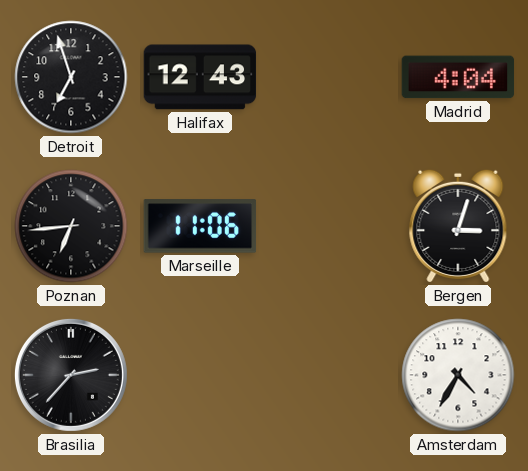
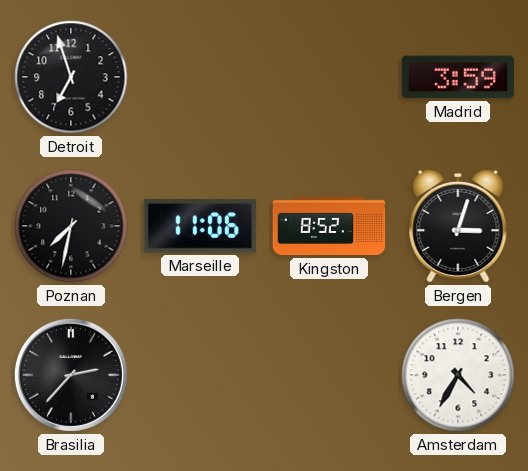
Halifax: 12:43 -> none (200, 77)
Madrid: 4:04 -> 3:59 (458, 77)
Poznan: 6:44 -> 7:32 (71, 226)
Kingston: none -> 8:52 (329, 226)
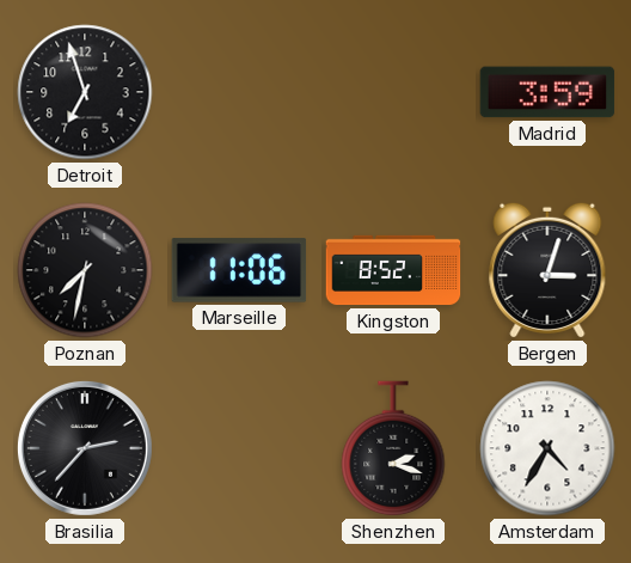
Shenzhen: none -> 2:18 (393, 449)
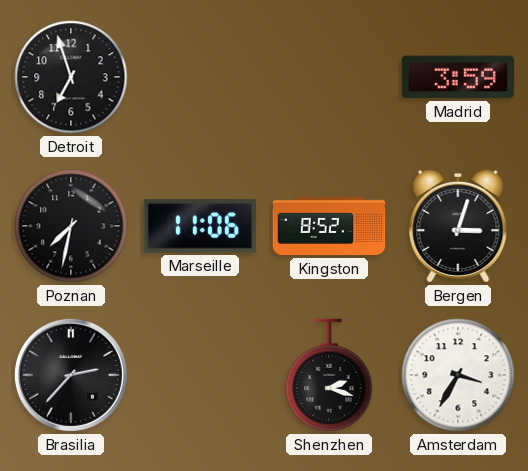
Amsterdam: 4:35 -> 3:35 (458, 375)
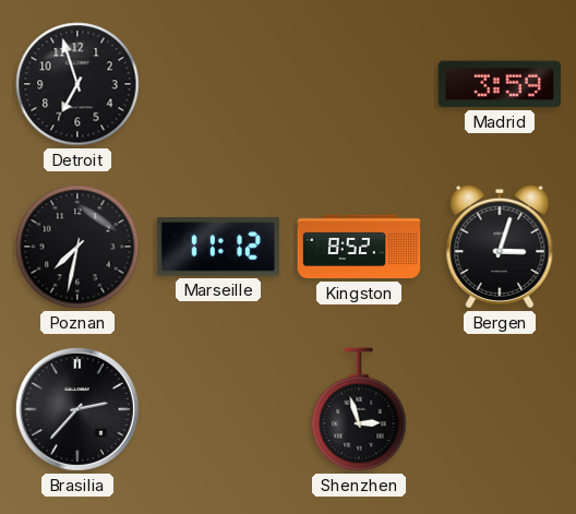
Marseille: 11:06 -> 11:12 (218, 247)
Shenzhen: 2:18 -> 2:57 (359, 410)
Amsterdam: 3:35 -> none (458, 375)
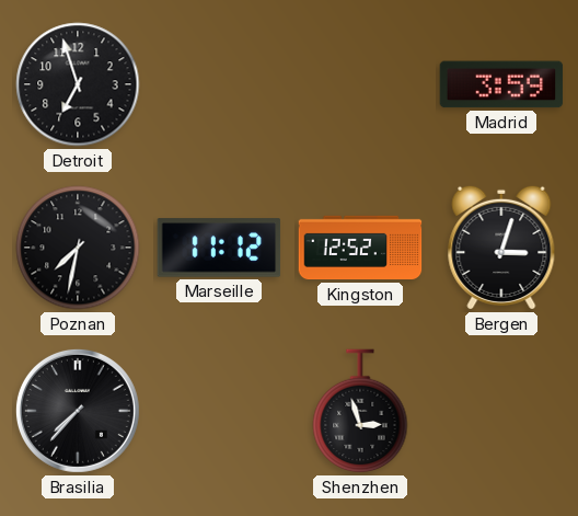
Kingston: 8:52 -> 12:52 (360, 248)
Brasilia: 2:37 -> 7:37 (78, 411)
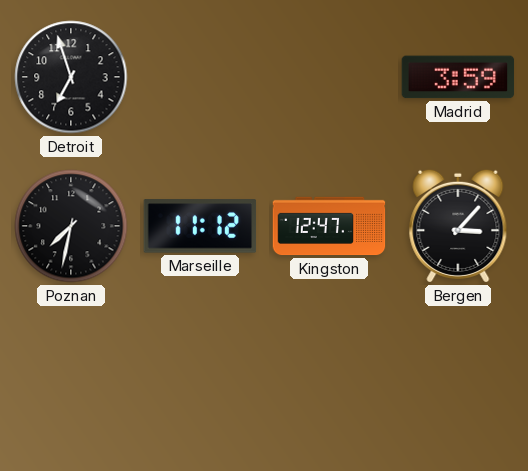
Kingston: 12:52 -> 12:47 (329, 226)
Bergen: 3:03 -> 3:07 (458, 226)
Brasilia: 7:37 -> none (78, 411)
Shenzhen: 2:57 -> none (360, 412)
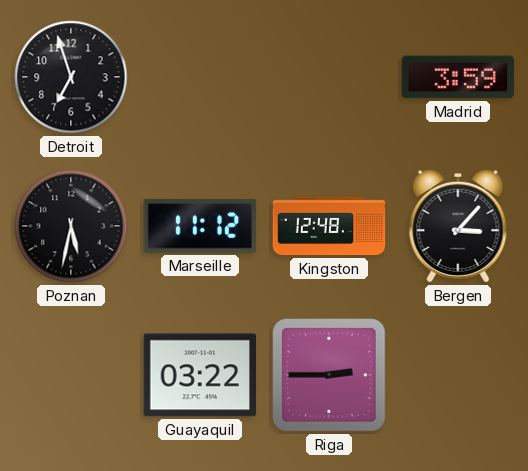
Poznan: 7:32 -> 5:32 (71, 226)
Kingston: 12:47 -> 12:48 (329, 226)
Guayaquil: none -> 03:22 (200, 375)
Riga: none -> 2:45 (329, 375)
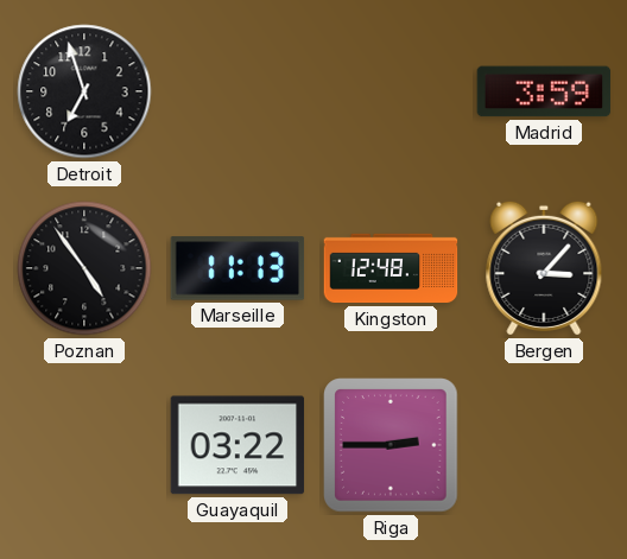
Poznan: 5:32 -> 4:54 (84, 268)
Marseille: 11:12 -> 11:13 (237, 268)
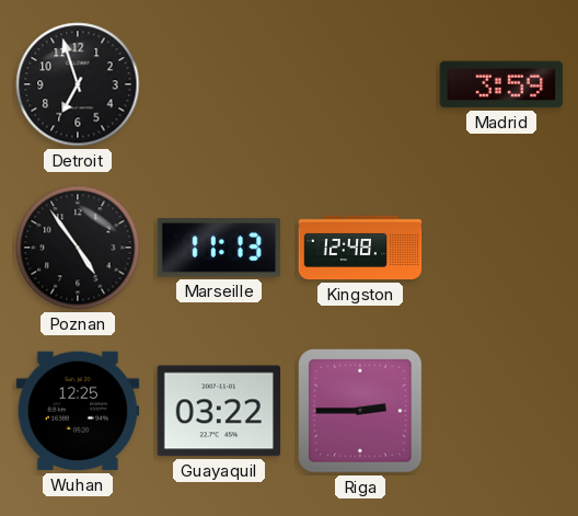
Bergen: 3:07 -> none (544, 268)
Wuhan: none -> 12:25 (78, 411)
